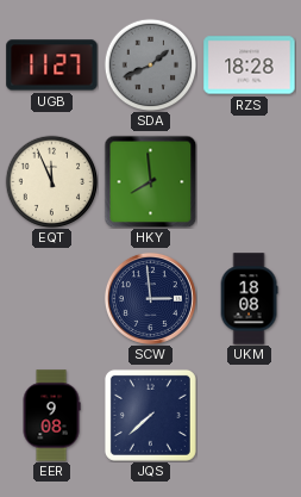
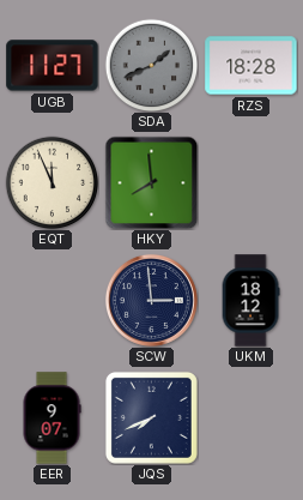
UKM: 18:08 -> 18:12 (250, 301)
EER: 9:08 -> 9:07 (51, 418)
JQS: 7:38 -> 7:41 (151, 417)
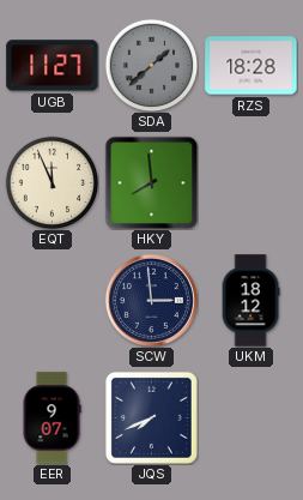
SDA: 1:41 -> 1:38 (151, 65)
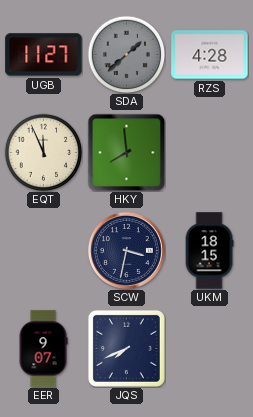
RZS: 18:28 -> 4:28 (210, 55)
SCW: 2:59 -> 3:32 (126, 250)
UKM: 18:12 -> 18:15 (209, 251)
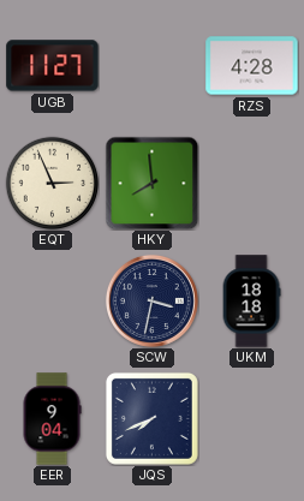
SDA: 1:38 -> none (126, 54)
EQT: 11:56 -> 2:56 (52, 183)
UKM: 18:15 -> 18:18 (251, 302)
EER: 9:07 -> 9:04 (52, 419)
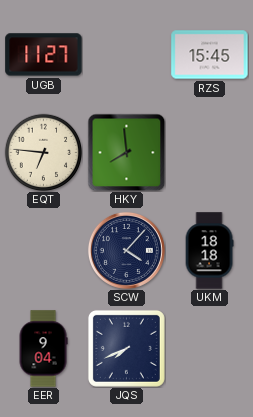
RZS: 4:28 -> 15:45 (210, 55)
EQT: 2:56 -> 6:46 (43, 152)
SCW: 3:32 -> 4:07 (126, 250)
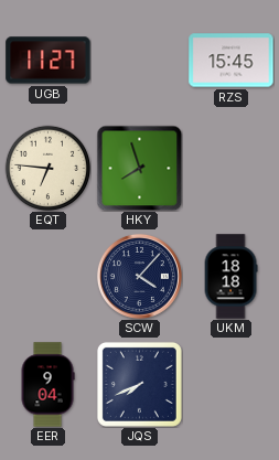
HKY: 7:59 -> 7:57 (139, 168)
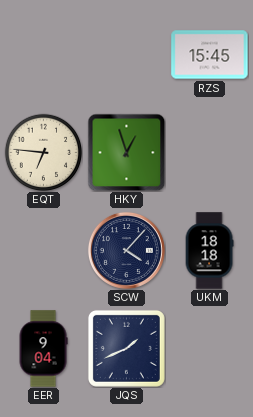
UGB: 11:27 -> none (49, 61)
HKY: 7:57 -> 12:57 (126, 152)
JQS: 7:41 -> 1:41 (126, 348)
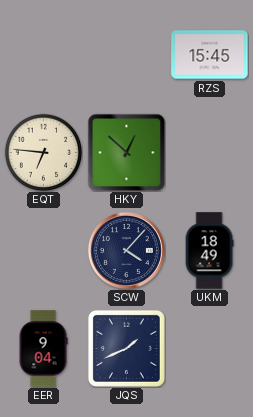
HKY: 12:57 -> 12:52 (126, 152)
UKM: 18:18 -> 18:49 (209, 251)
